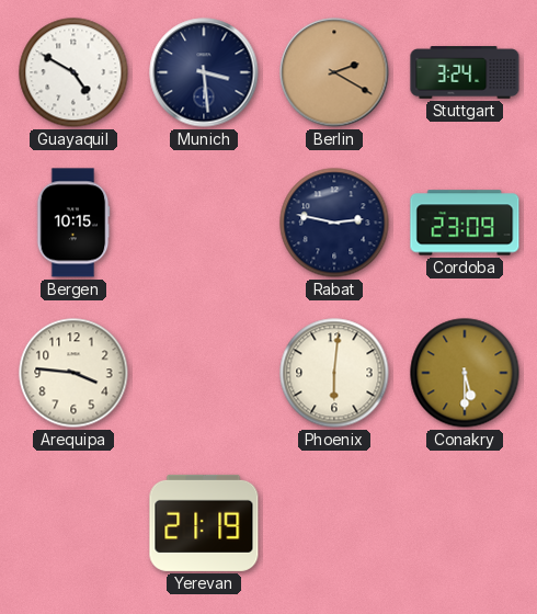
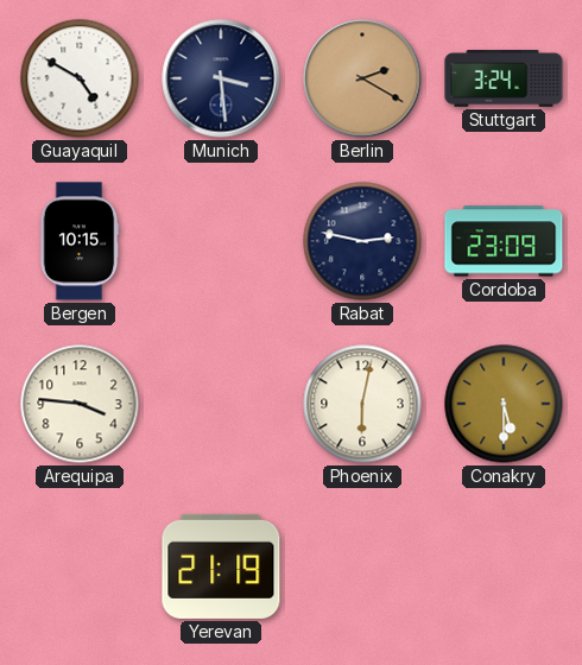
Phoenix: 6:01 -> 6:02 (362, 404)
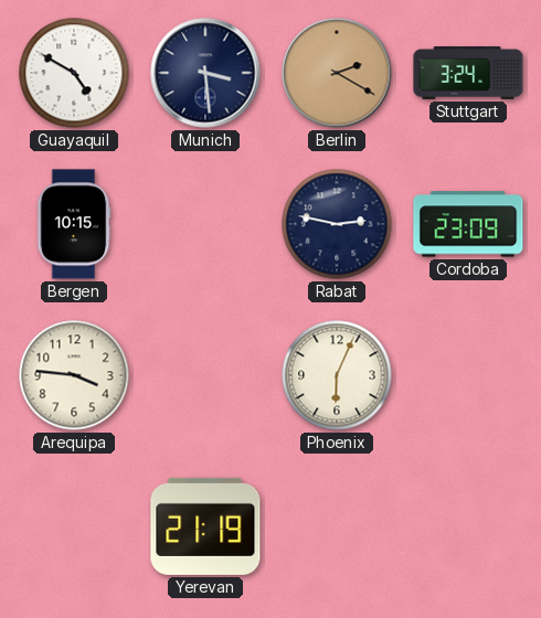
Phoenix: 6:02 -> 6:04 (337, 375)
Conakry: 5:30 -> none (504, 404)
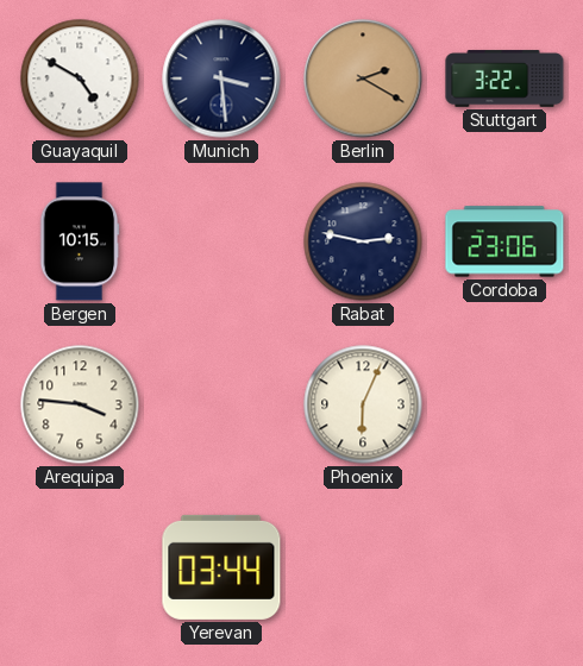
Stuttgart: 3:24 -> 3:22 (504, 78)
Cordoba: 23:09 -> 23:06 (504, 241)
Yerevan: 21:19 -> 03:44 (221, 567)
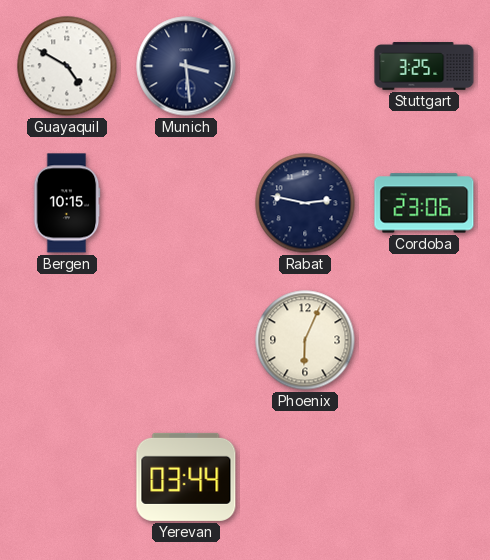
Berlin: 2:20 -> none (363, 78)
Stuttgart: 3:22 -> 3:25 (424, 66)
Arequipa: 3:46 -> none (80, 404)
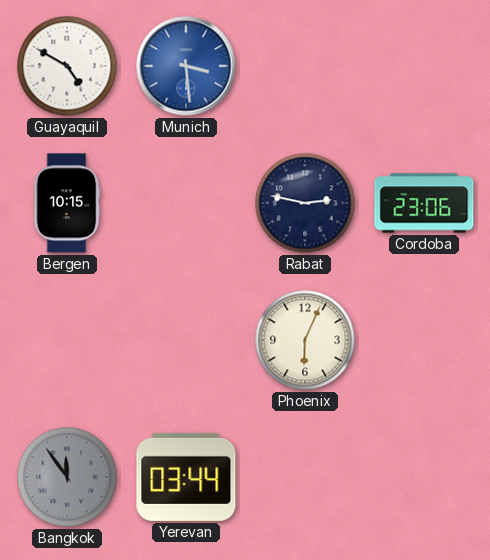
Munich dial: navy -> blue (186, 66)
Stuttgart: 3:25 -> none (424, 66)
Bangkok: none -> 11:54 (67, 477)
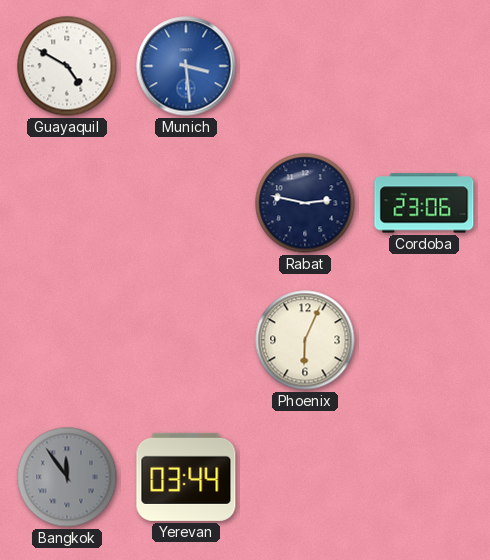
Bergen: 10:15 -> none (67, 203)
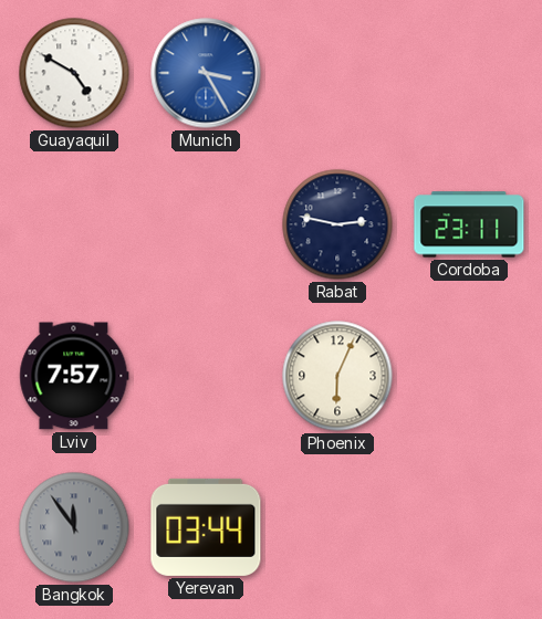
Munich: 3:29 -> 3:25 (206, 73)
Cordoba: 23:06 -> 23:11 (469, 224)
Lviv: none -> 7:57 (74, 376)
